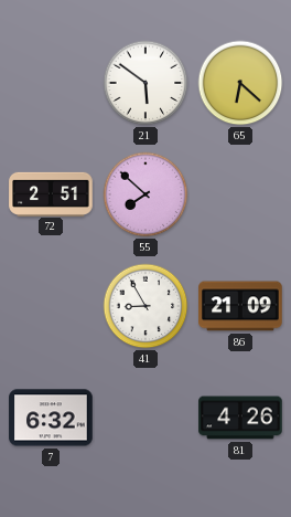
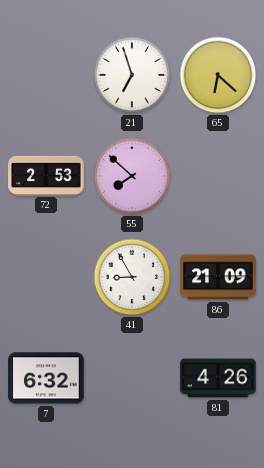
21: 5:51 -> 6:57 (132, 75)
72: 2:51 -> 2:53 (46, 175)
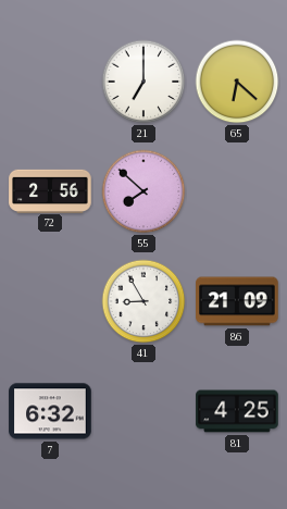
21: 6:57 -> 7:00 (143, 82)
72: 2:53 -> 2:56 (50, 190)
81: 4:26 -> 4:25 (237, 411)
